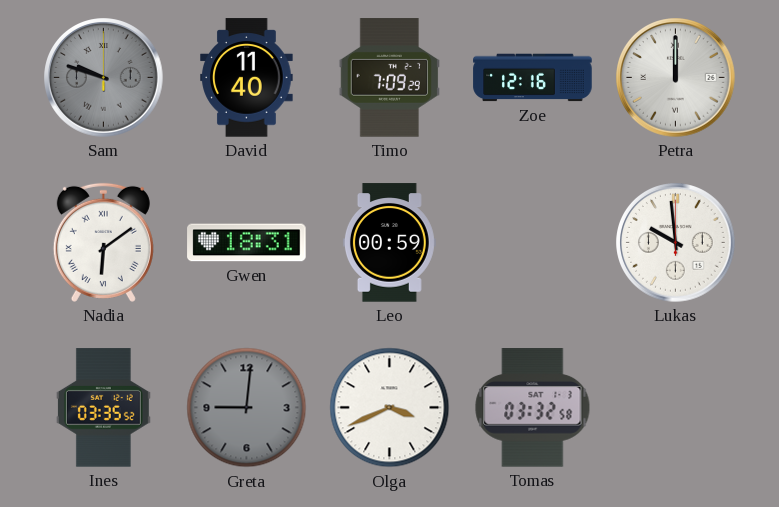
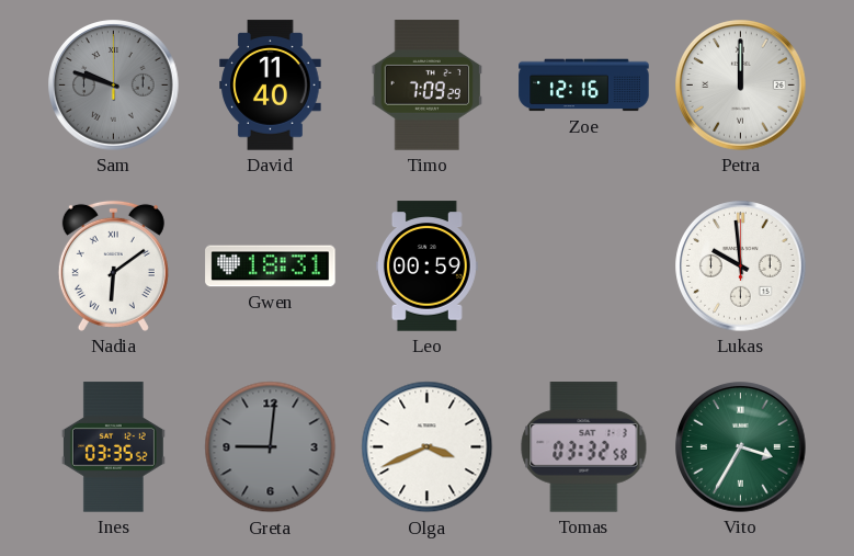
Vito: none -> 3:35 (741, 447)
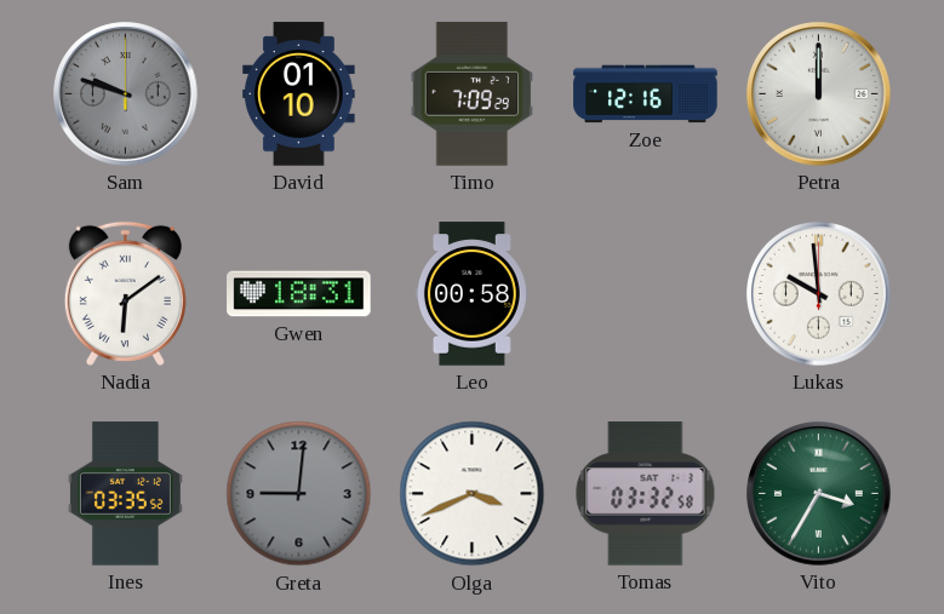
David: 11:40 -> 01:10 (299, 94)
Leo: 00:59 -> 00:58 (471, 294)
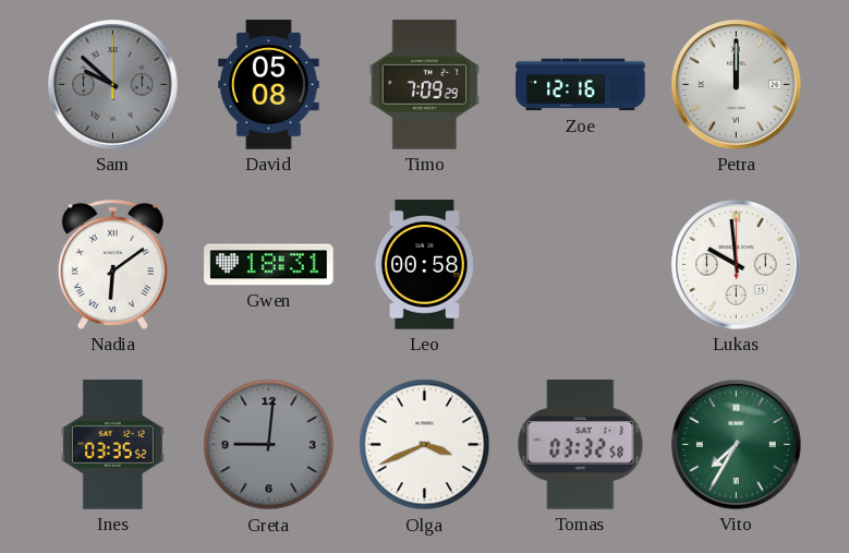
Sam: 9:48 -> 9:52 (113, 85)
David: 01:10 -> 05:08 (269, 85)
Vito: 3:35 -> 7:35 (737, 445)
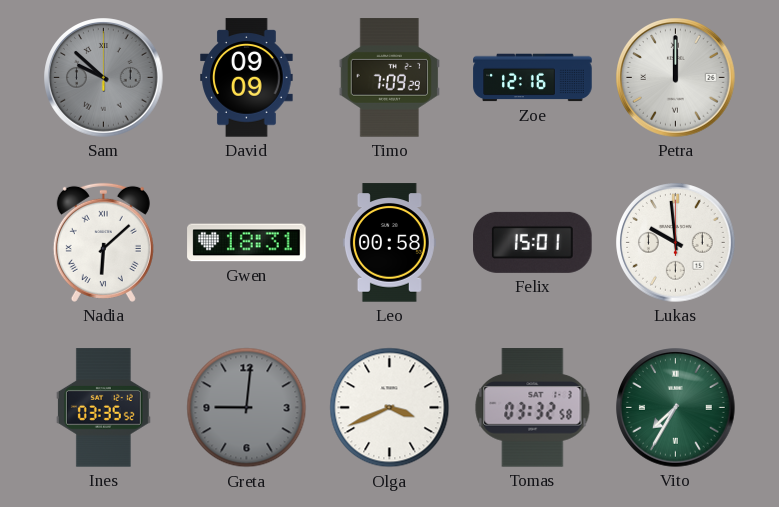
David: 05:08 -> 09:09 (247, 78)
Nadia: 6:09 -> 6:08 (103, 242)
Felix: none -> 15:01 (533, 242)
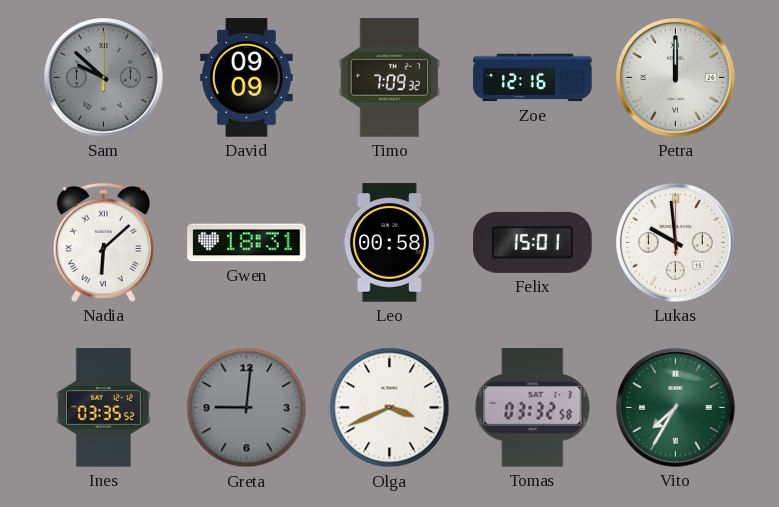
Timo: 7:09:29 -> 7:09:32 (389, 78)
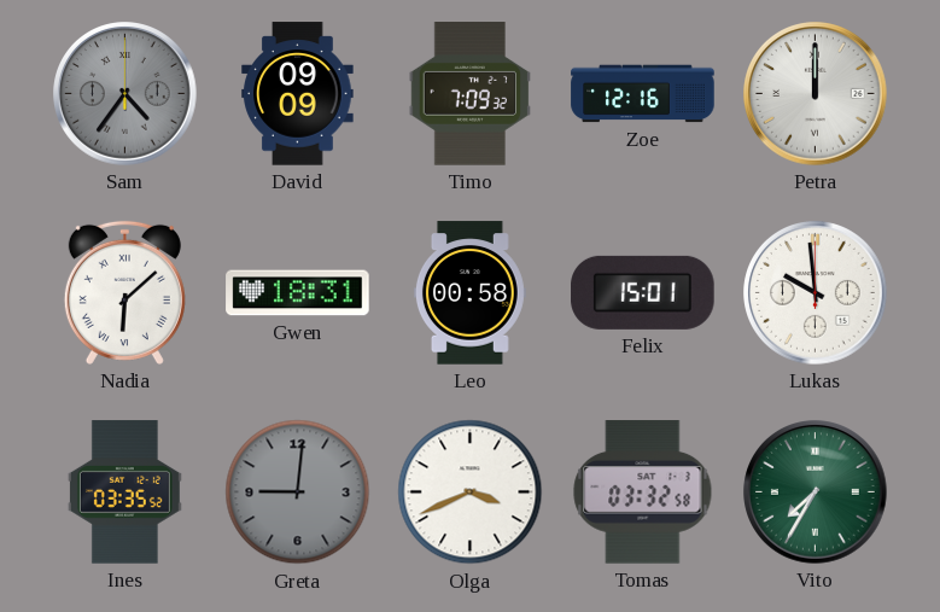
Sam: 9:52 -> 4:36 (125, 94)
